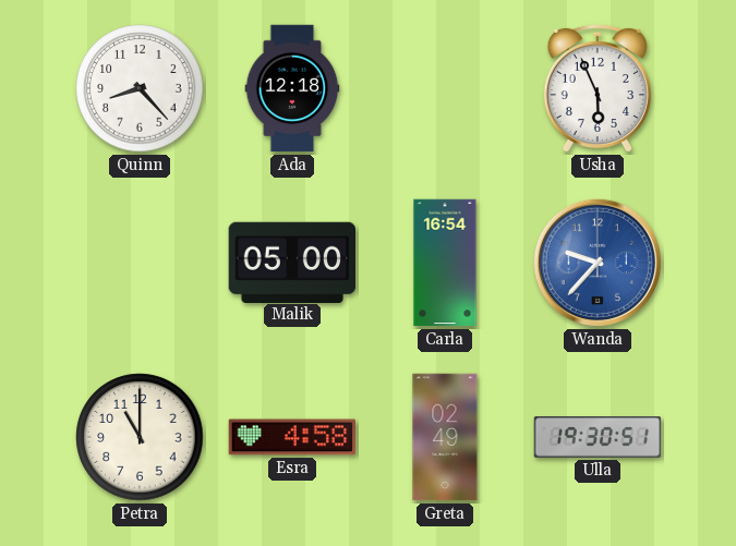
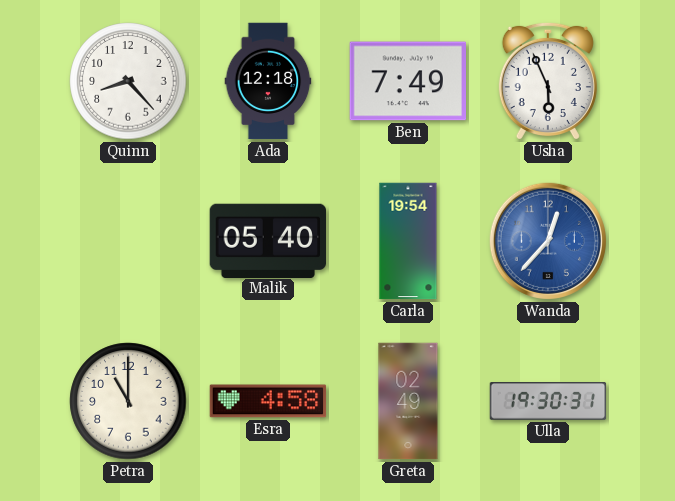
Ben: none -> 7:49 (408, 81)
Malik: 05:00 -> 05:40 (268, 240)
Carla: 16:54 -> 19:54 (408, 241)
Wanda: 9:37 -> 12:37 (548, 241)
Ulla: 19:30:51 -> 19:30:31 (548, 402)
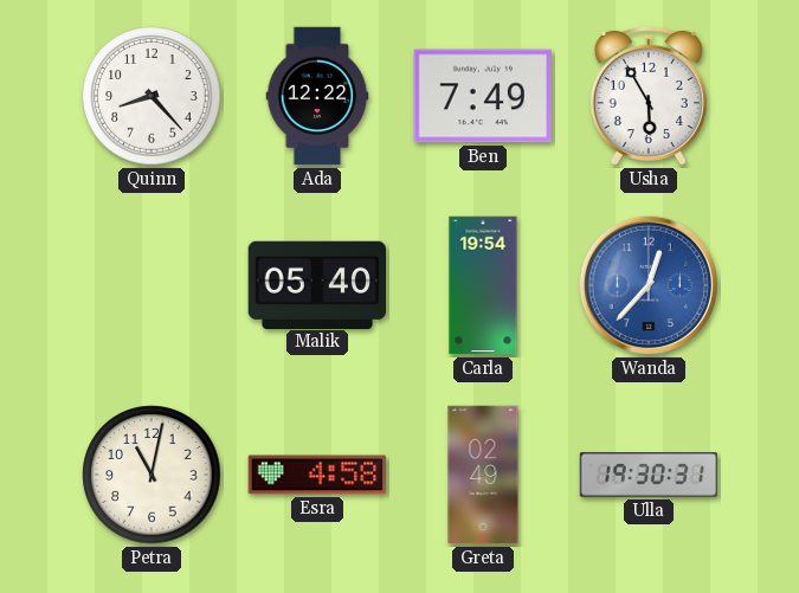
Ada: 12:18 -> 12:22 (317, 96)
Usha: 5:56 -> 5:55 (649, 96)
Petra: 11:00 -> 11:02 (152, 475)
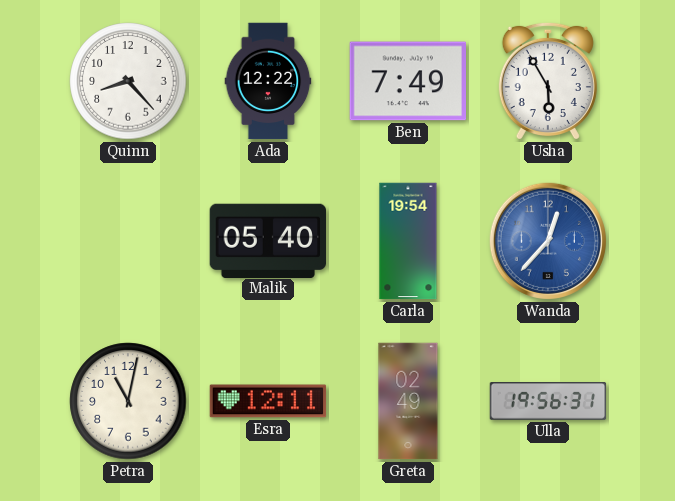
Esra: 4:58 -> 12:11 (268, 401)
Ulla: 19:30 -> 19:56 (548, 402)
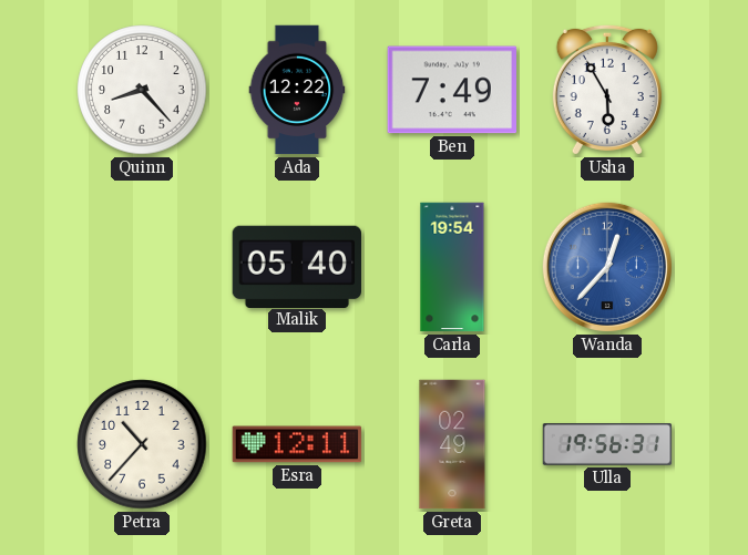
Petra: 11:02 -> 10:37 (142, 444)
